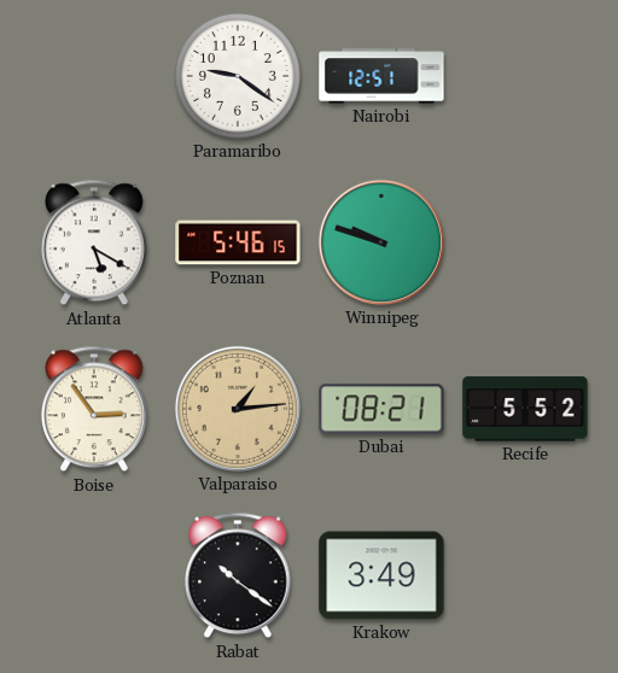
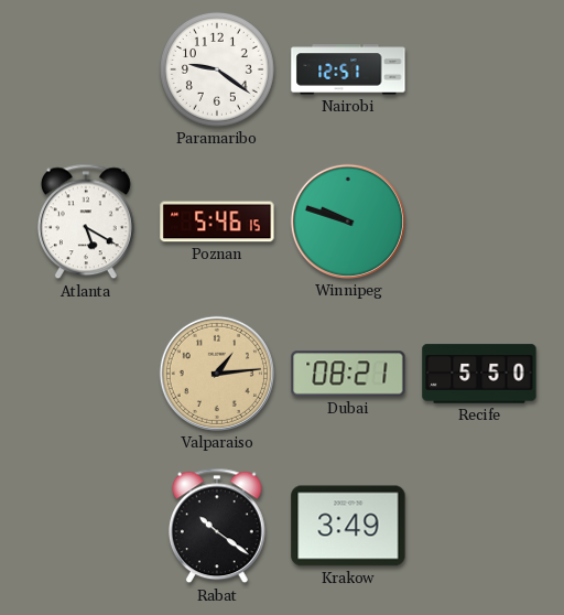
Boise: 2:54 -> none (94, 409)
Recife: 5:52 -> 5:50 (479, 374)
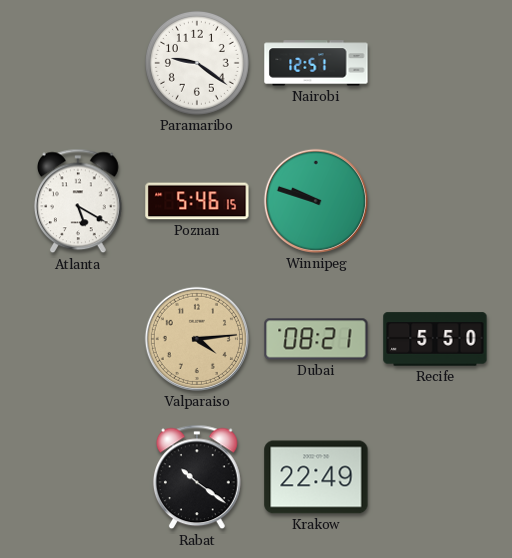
Valparaiso: 1:14 -> 4:14 (197, 339)
Krakow: 3:49 -> 22:49 (316, 477)
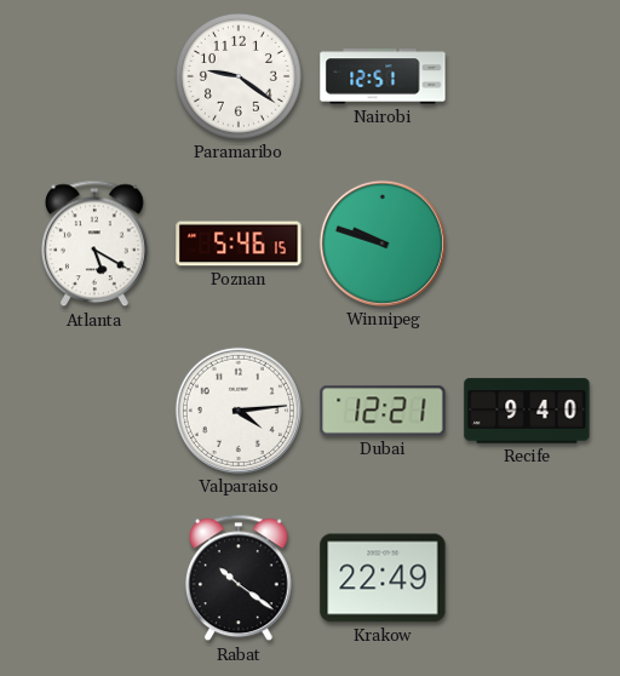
Valparaiso dial: champagne -> white (239, 411)
Dubai: 08:21 -> 12:21 (383, 411)
Recife: 5:50 -> 9:40 (527, 411)
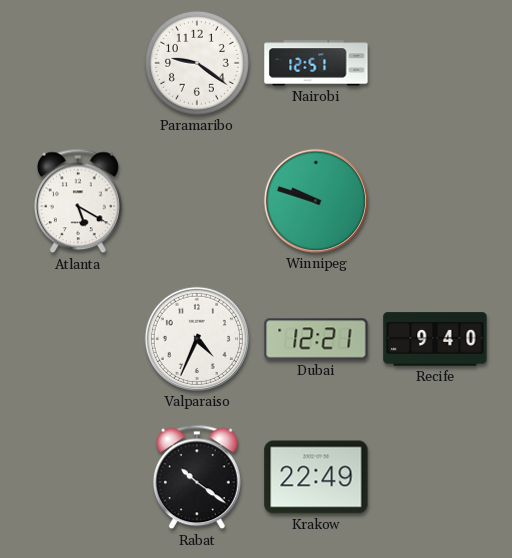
Poznan: 5:46 -> none (239, 244)
Valparaiso: 4:14 -> 4:34 (197, 339)
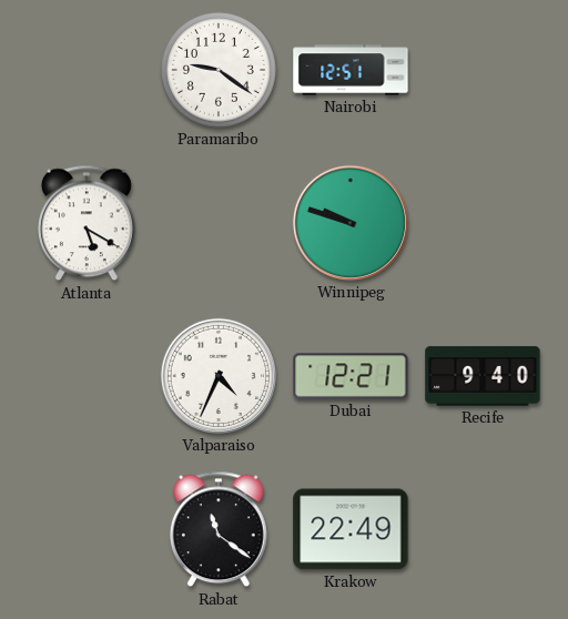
Rabat: 10:21 -> 11:21 (219, 529)
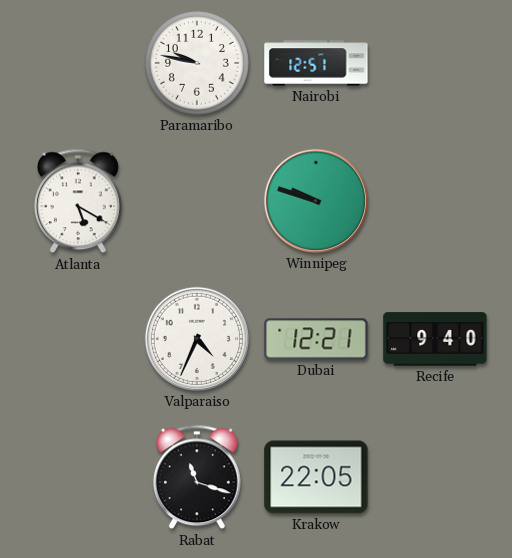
Paramaribo: 9:21 -> 9:47 (197, 63)
Rabat: 11:21 -> 11:18 (197, 477)
Krakow: 22:49 -> 22:05 (316, 477)
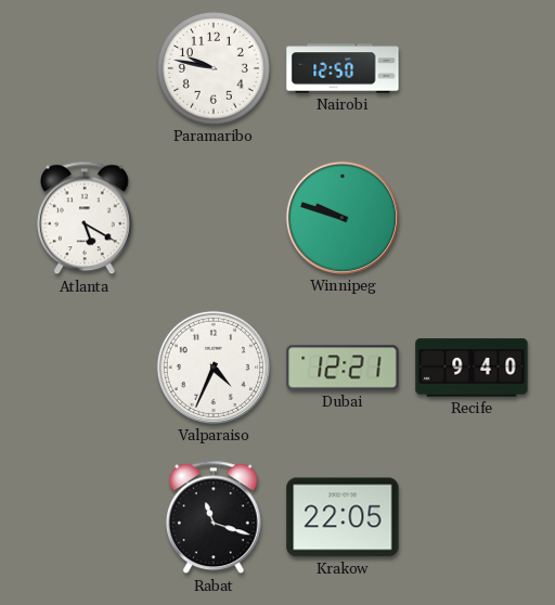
Nairobi: 12:51 -> 12:50 (343, 68)
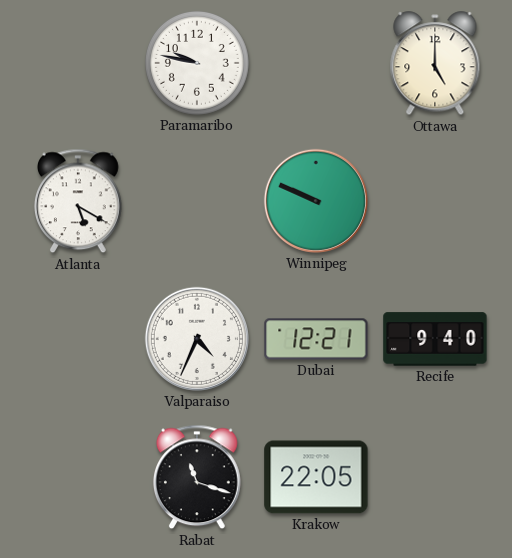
Nairobi: 12:50 -> none (343, 68)
Ottawa: none -> 5:00 (435, 64)
Winnipeg: 9:48 -> 9:49 (316, 201)
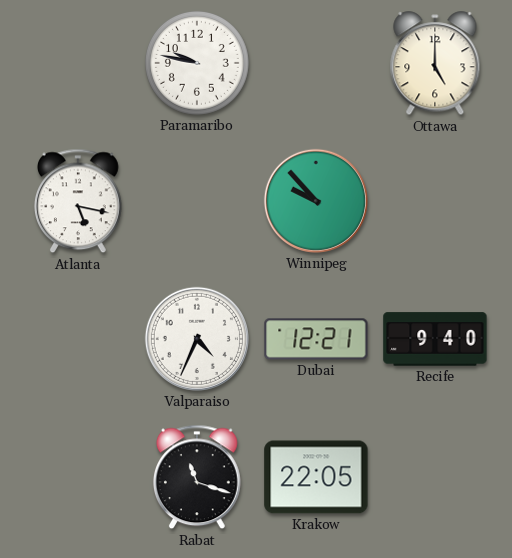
Atlanta: 5:20 -> 5:17 (78, 201)
Winnipeg: 9:49 -> 9:53 (316, 201)
